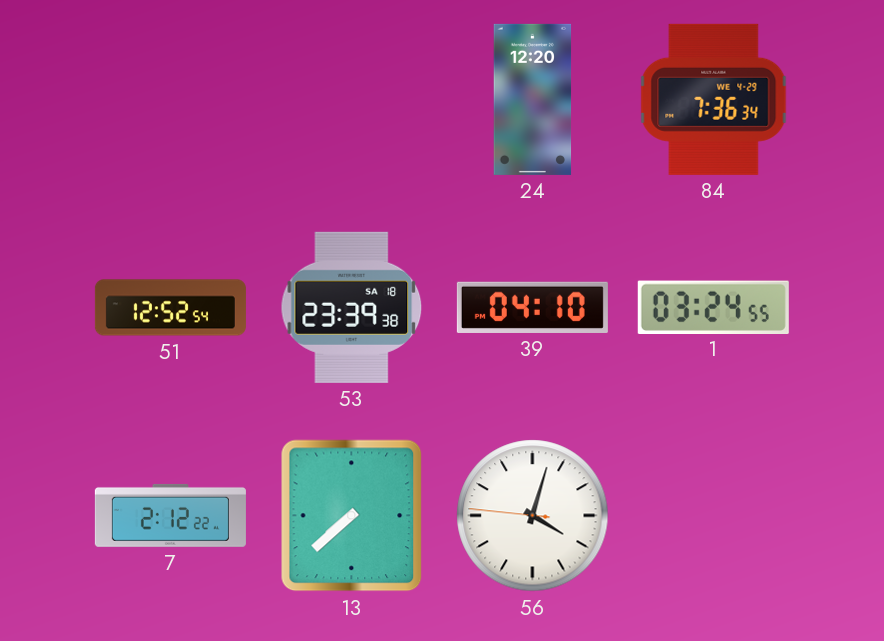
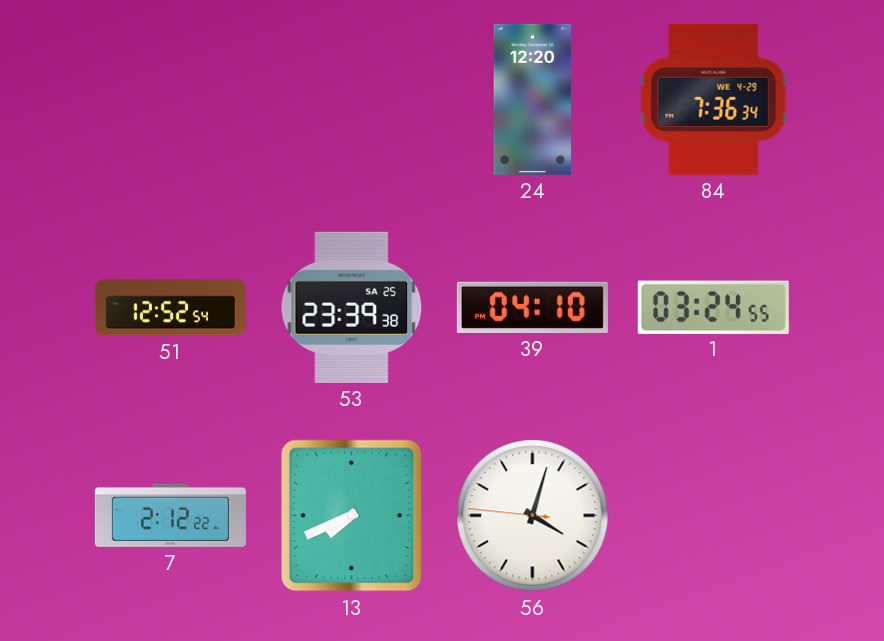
53 date: SA 18 -> SA 25 (352, 307)
13: 7:38 -> 7:41 (352, 516)
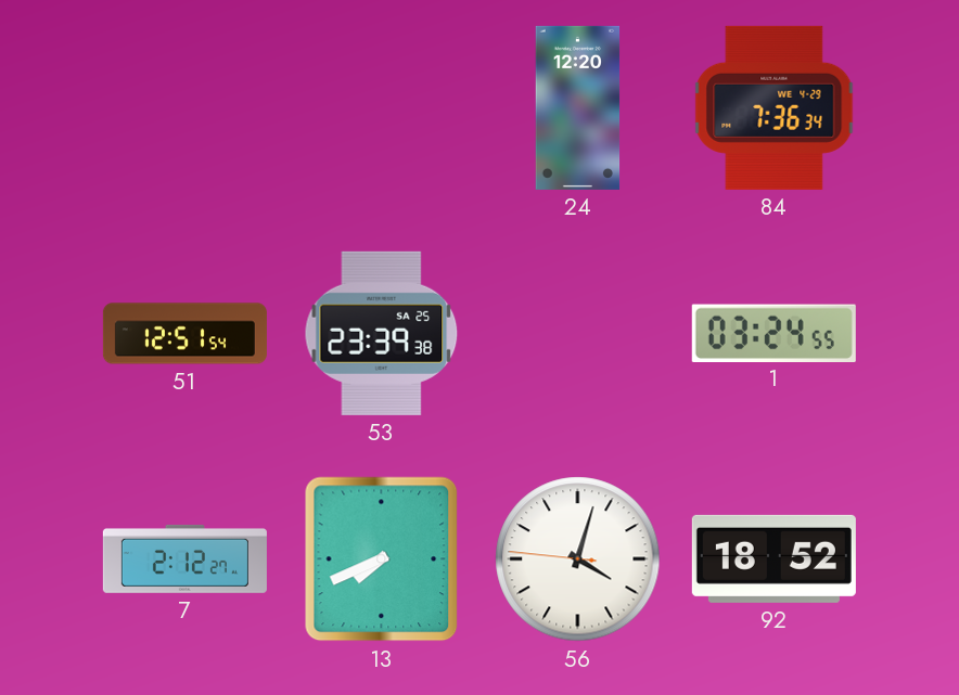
51: 12:52 -> 12:51 (184, 334)
39: 04:10 -> none (532, 307)
7: 2:12:22 -> 2:12:27 (184, 558)
92: none -> 18:52 (773, 558)
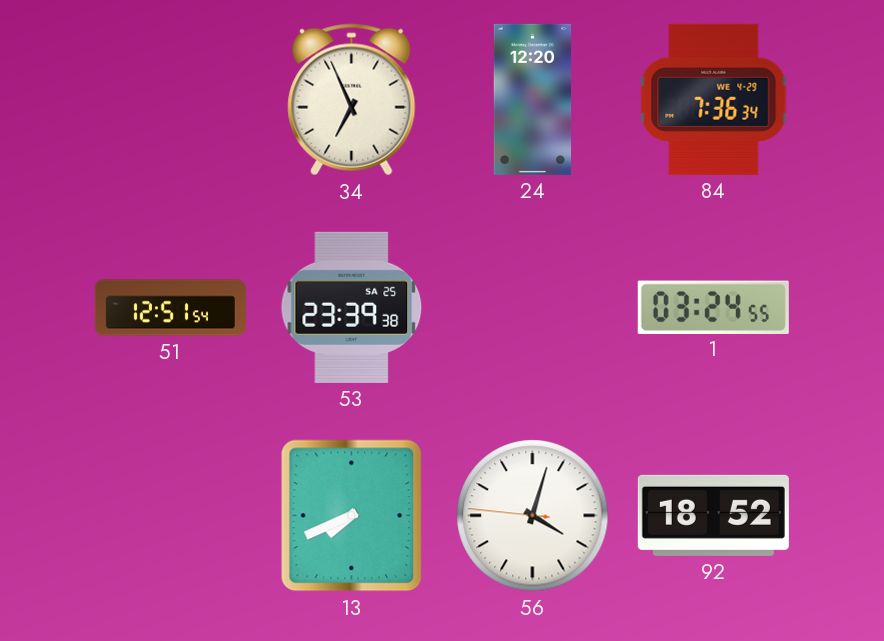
34: none -> 6:56 (352, 100)
7: 2:12 -> none (184, 558)
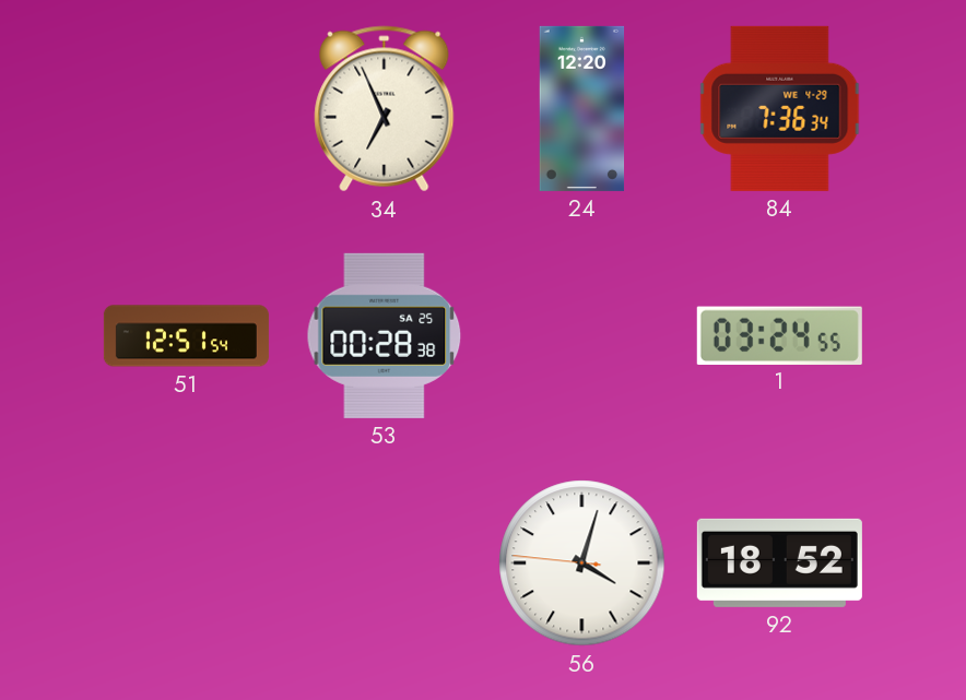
53: 23:39 -> 00:28 (385, 335)
13: 7:41 -> none (352, 516)
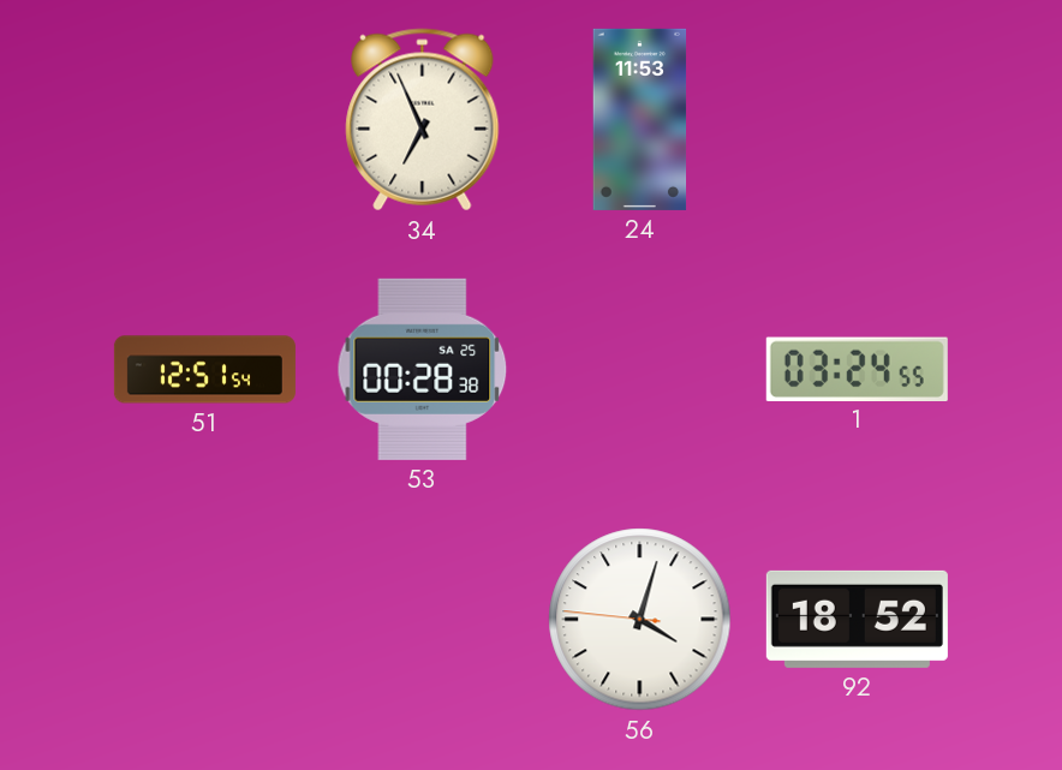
24: 12:20 -> 11:53 (640, 119)
84: 7:36 -> none (780, 108)
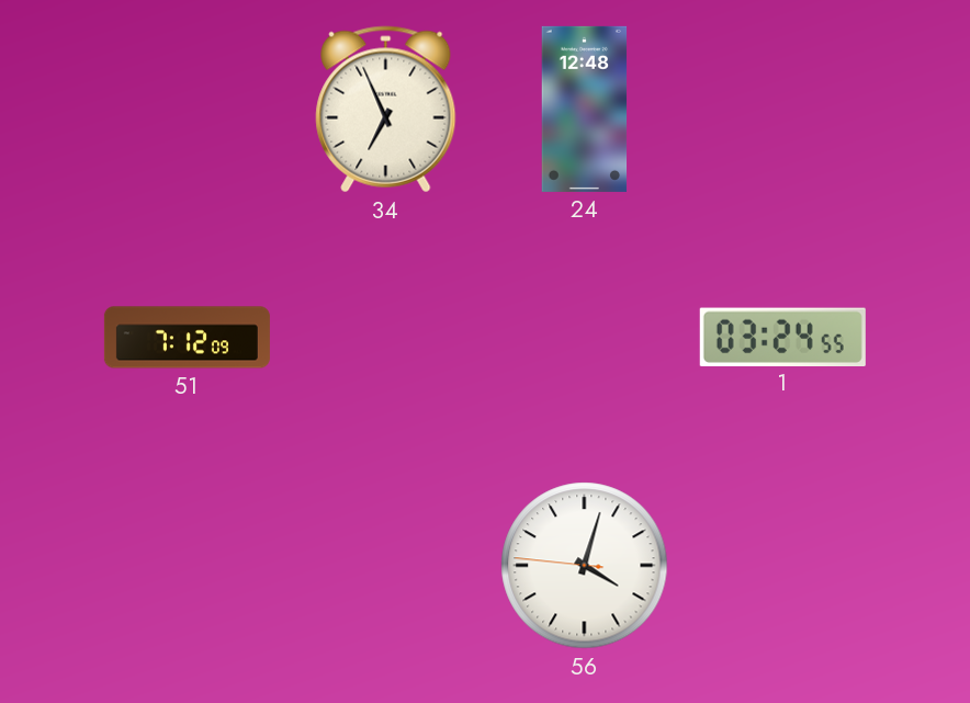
24: 11:53 -> 12:48 (585, 109)
51: 12:51 -> 7:12 (187, 338)
53: 00:28 -> none (423, 369)
92: 18:52 -> none (857, 619)
